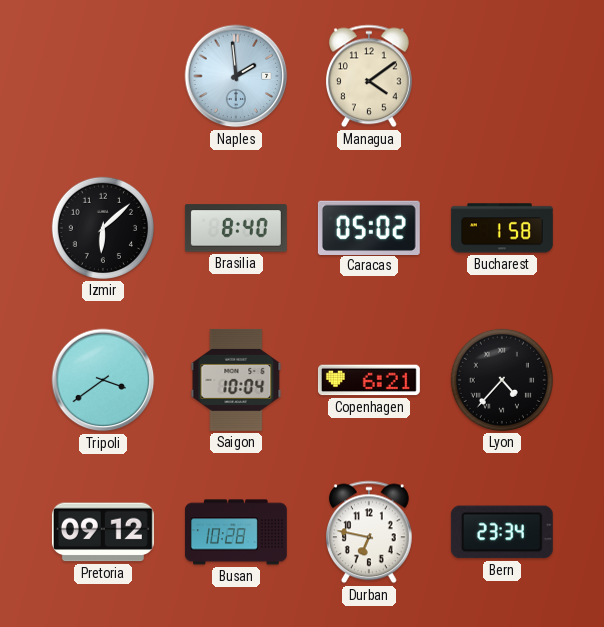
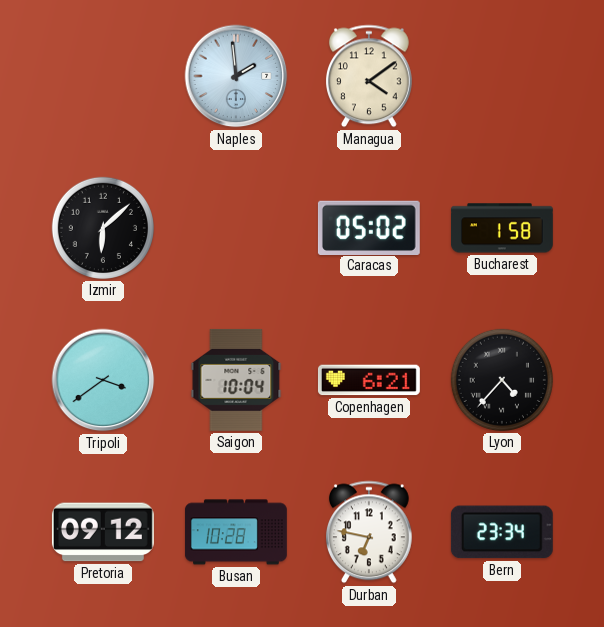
Brasilia: 8:40 -> none (236, 228)
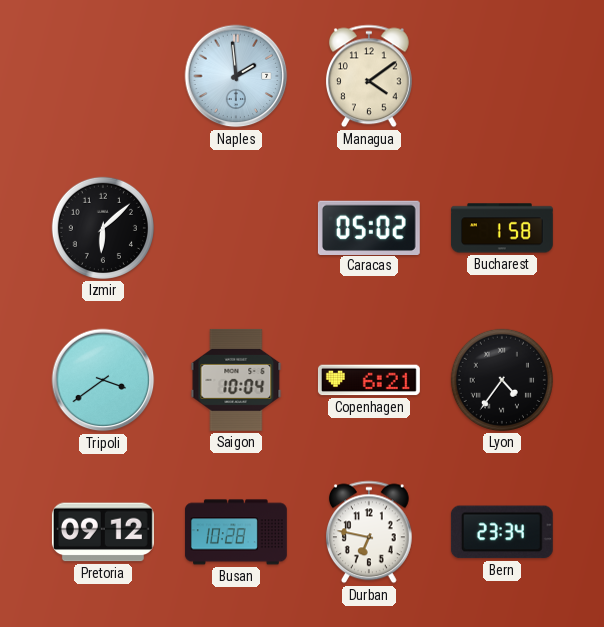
Lyon: 4:37 -> 4:36 (502, 380)
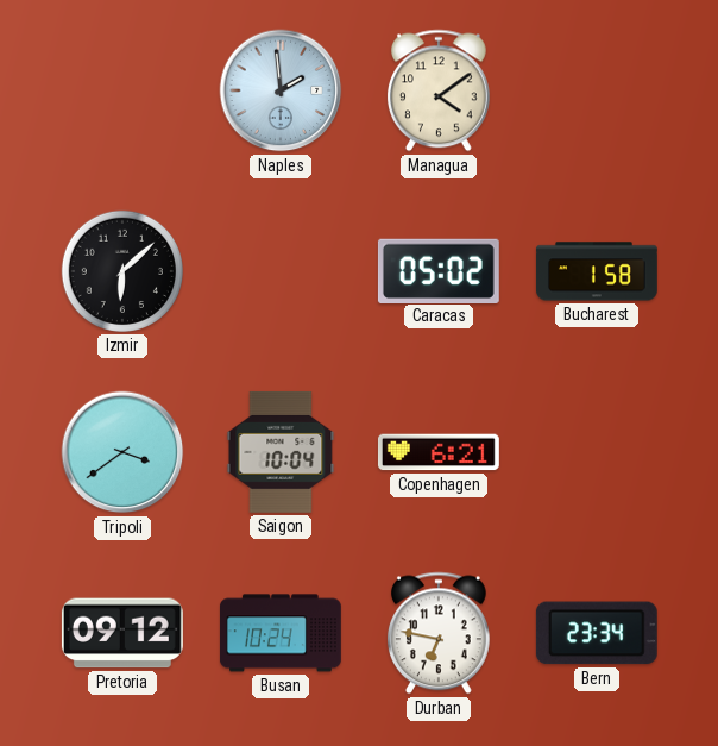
Lyon: 4:36 -> none (502, 380)
Busan: 10:28 -> 10:24 (281, 633)
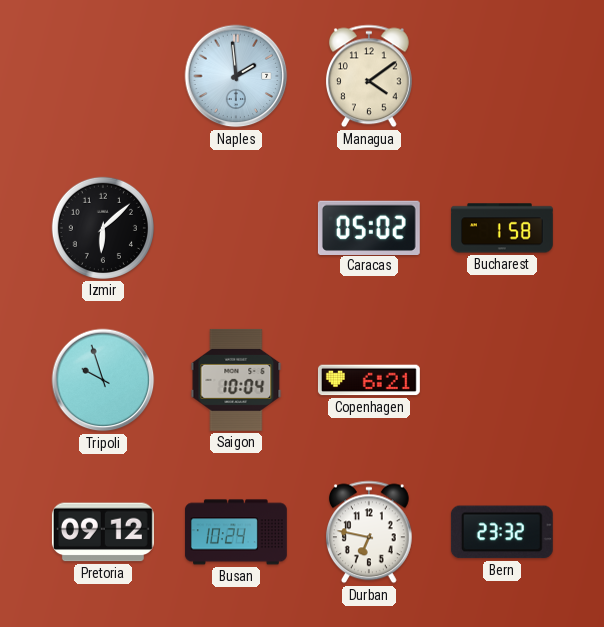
Tripoli: 3:39 -> 9:57 (103, 380)
Bern: 23:34 -> 23:32 (502, 532)
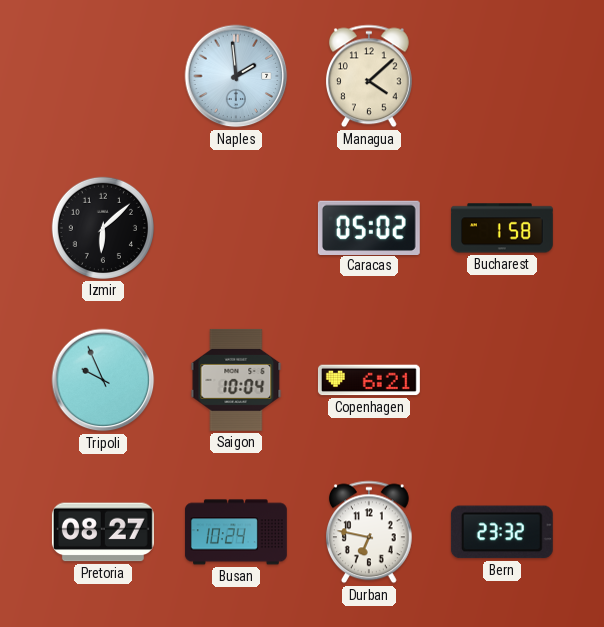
Managua: 4:09 -> 4:08 (369, 76)
Tripoli: 9:57 -> 9:56 (103, 380)
Pretoria: 09:12 -> 08:27 (103, 532)
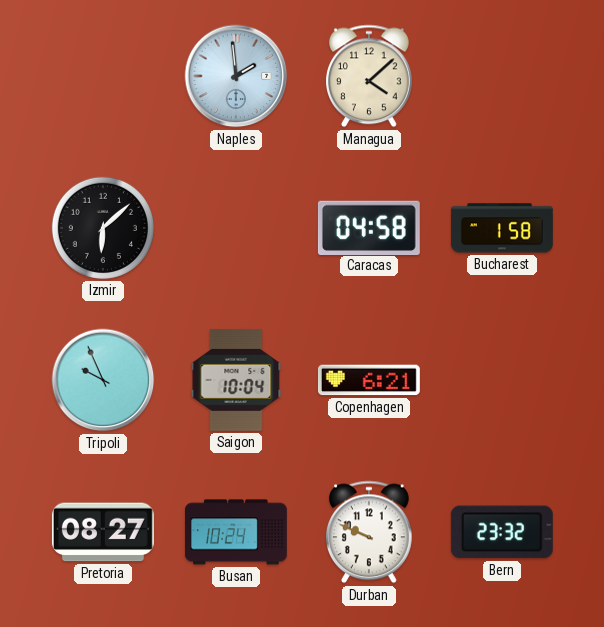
Caracas: 05:02 -> 04:58 (369, 227)
Durban: 6:47 -> 9:49 (369, 532)
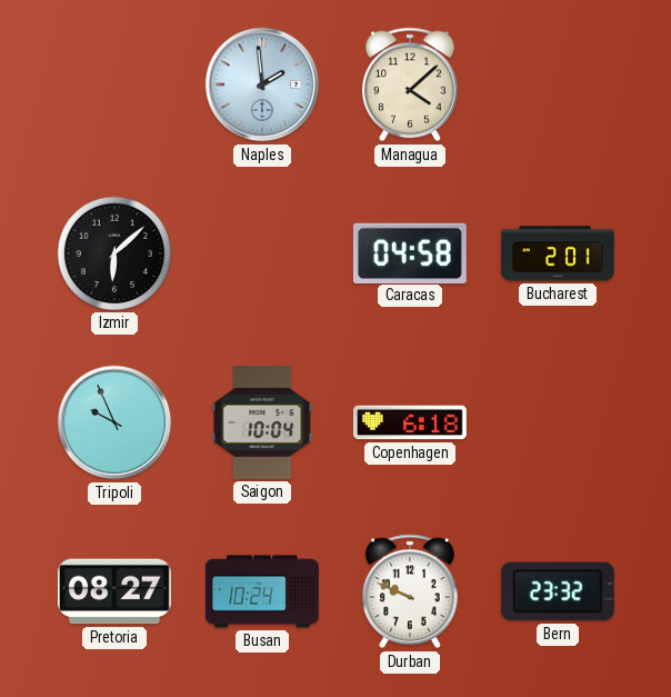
Bucharest: 1:58 -> 2:01 (558, 253)
Copenhagen: 6:21 -> 6:18 (410, 422)
